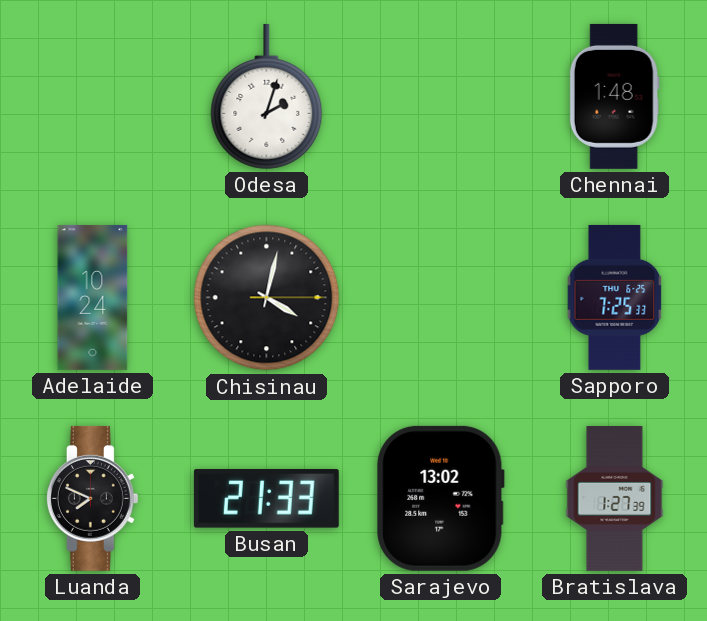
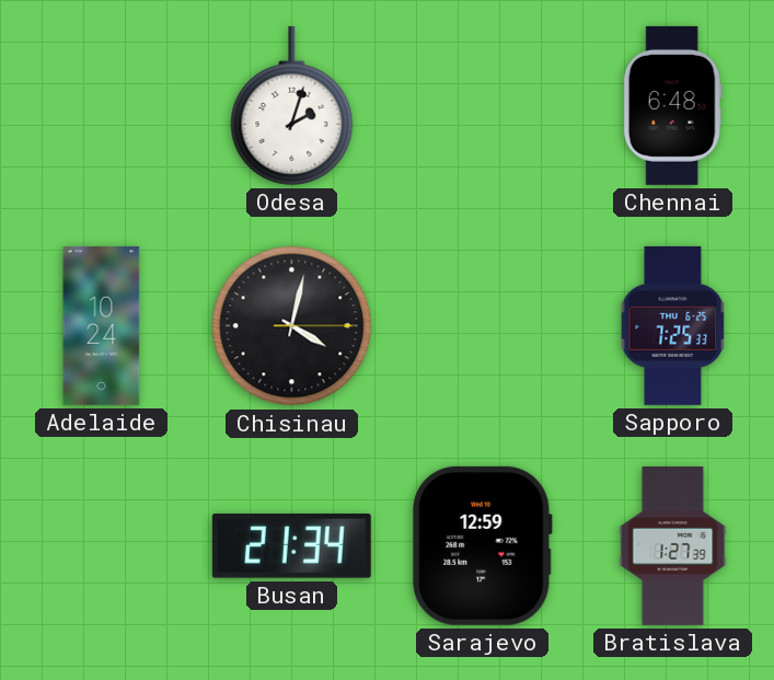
Chennai: 1:48 -> 6:48 (672, 105)
Luanda: 7:49 -> none (92, 498)
Busan: 21:33 -> 21:34 (291, 546)
Sarajevo: 13:02 -> 12:59 (483, 545)
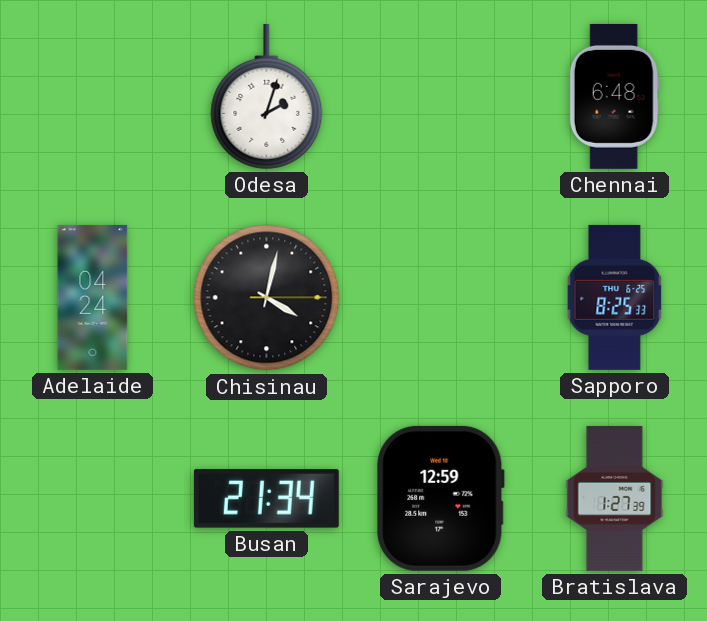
Adelaide: 10:24 -> 04:24 (93, 297)
Sapporo: 7:25 -> 8:25 (615, 297)
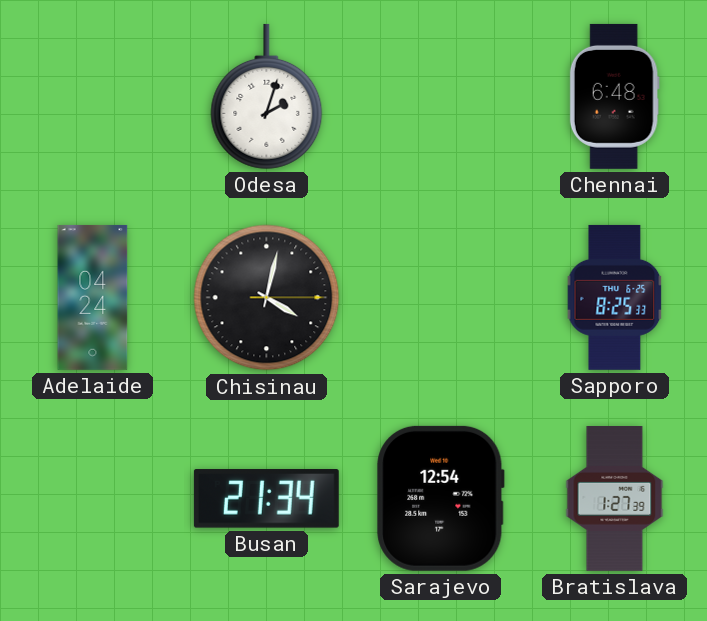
Sarajevo: 12:59 -> 12:54 (441, 498)
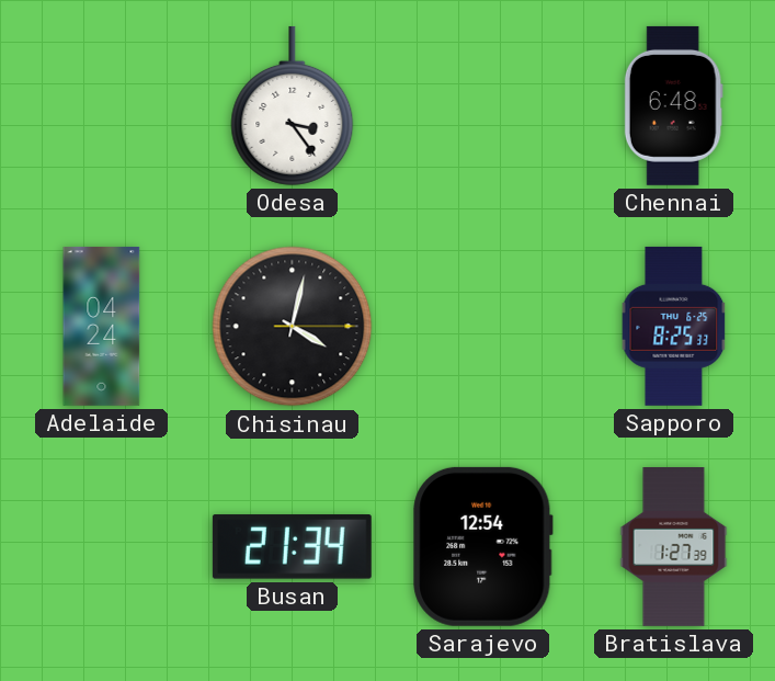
Odesa: 2:03 -> 3:24 (293, 105)
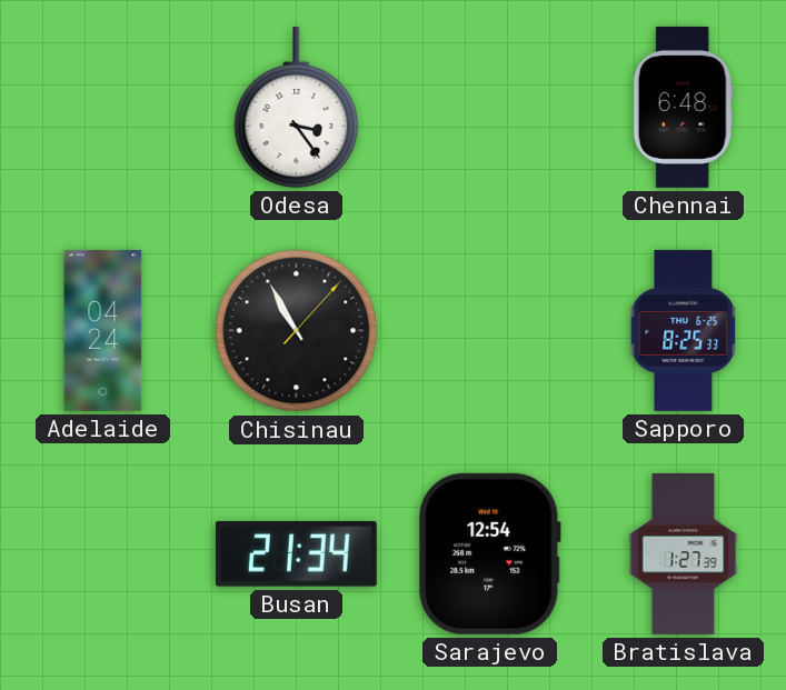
Chisinau: 4:02 -> 10:55 (297, 331)
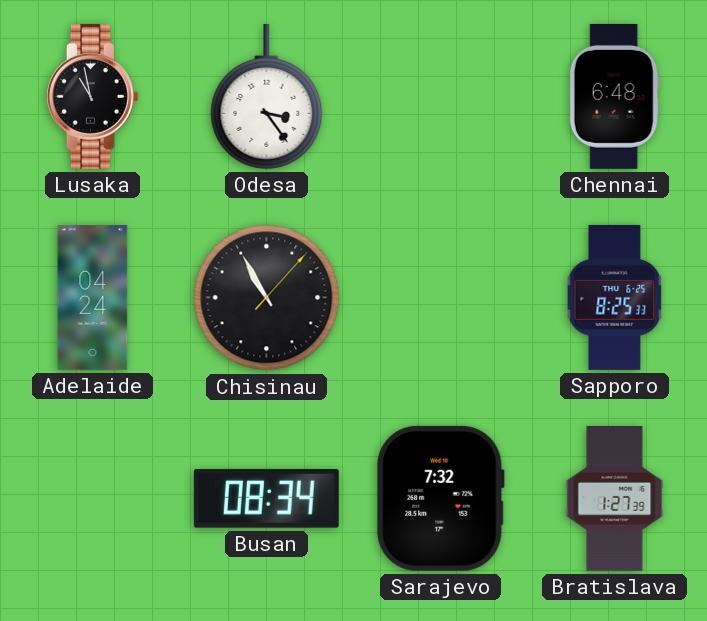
Lusaka: none -> 10:58 (92, 96)
Busan: 21:34 -> 08:34 (266, 499)
Sarajevo: 12:54 -> 7:32 (441, 498)
